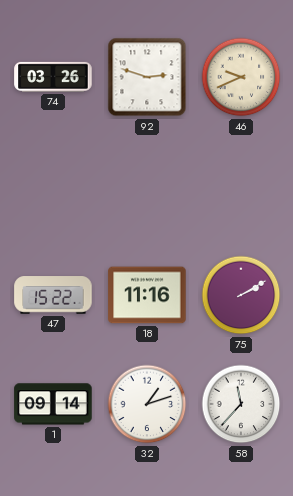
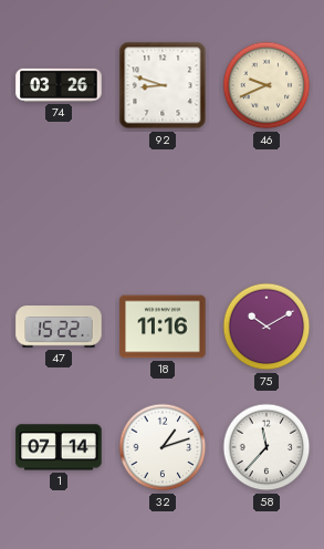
92: 2:48 -> 8:48 (163, 85)
75: 2:10 -> 10:10 (266, 327)
1: 09:14 -> 07:14 (59, 447)
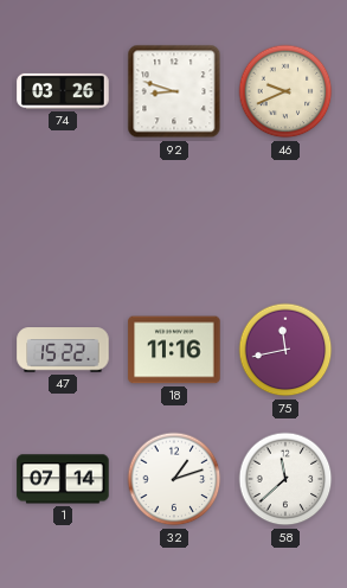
75: 10:10 -> 11:43 (285, 350)
58: 11:37 -> 11:38 (285, 479)
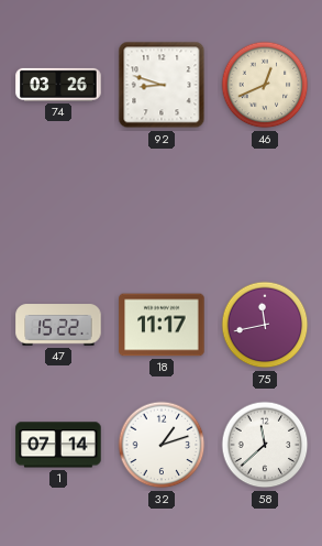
46: 9:41 -> 12:41 (265, 85)
18: 11:16 -> 11:17 (162, 325)
